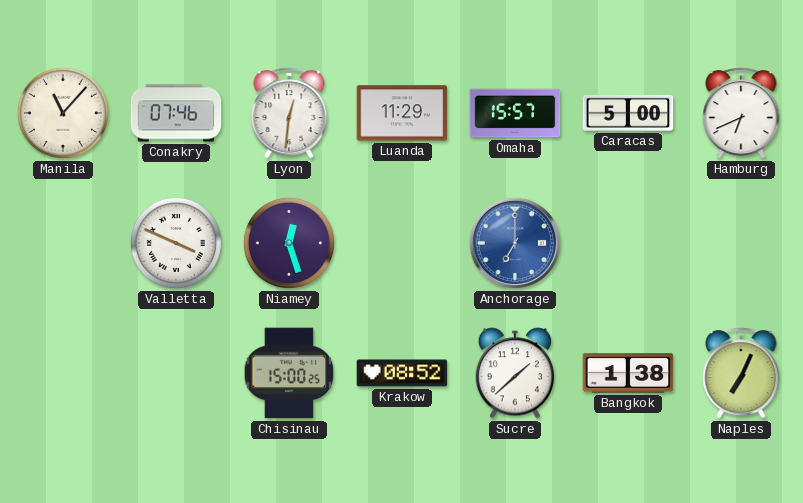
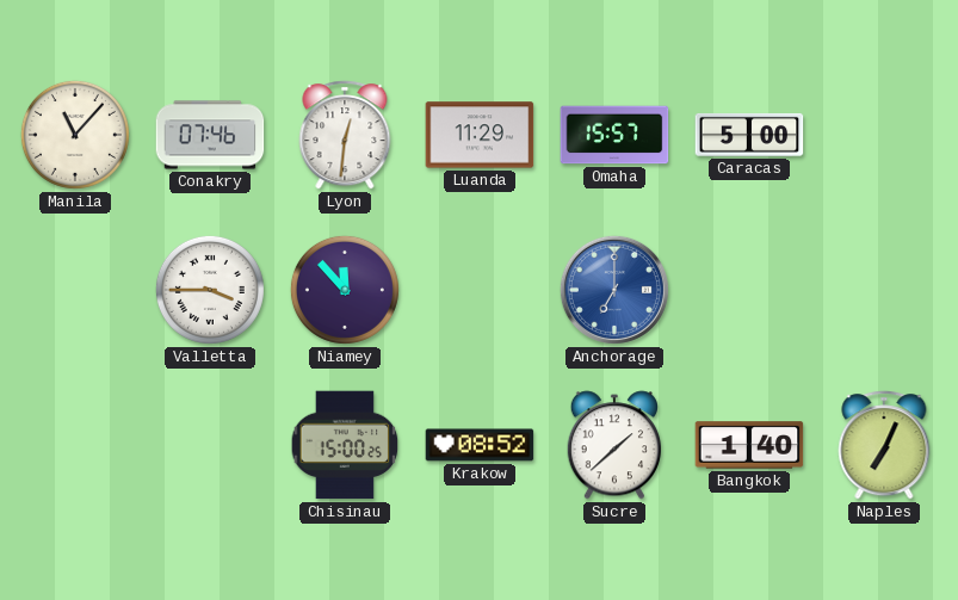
Hamburg: 6:41 -> none (741, 113)
Valletta: 3:49 -> 3:45 (210, 290)
Niamey: 12:27 -> 11:53 (345, 290)
Bangkok: 1:38 -> 1:40 (749, 445)
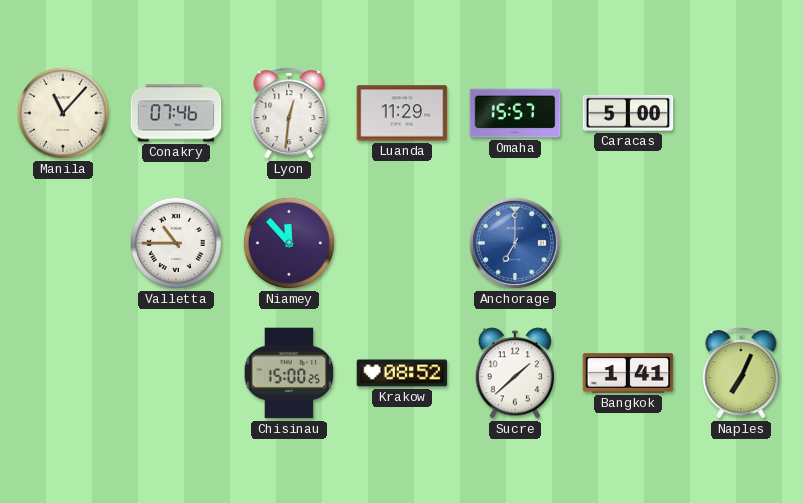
Valletta: 3:45 -> 10:45 (176, 243)
Bangkok: 1:40 -> 1:41 (628, 373)
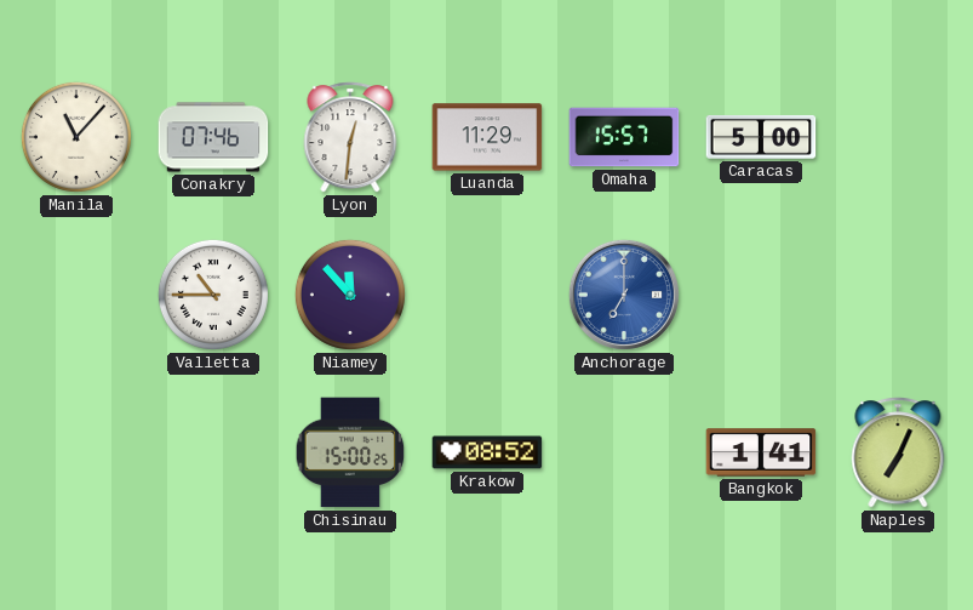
Sucre: 1:38 -> none (514, 373)
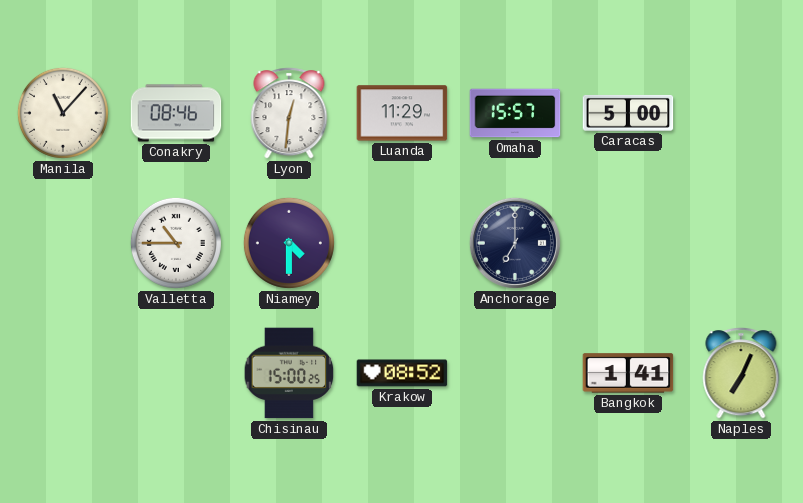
Conakry: 07:46 -> 08:46 (176, 113)
Niamey: 11:53 -> 4:30 (289, 243)
Anchorage dial: blue -> navy (515, 243)
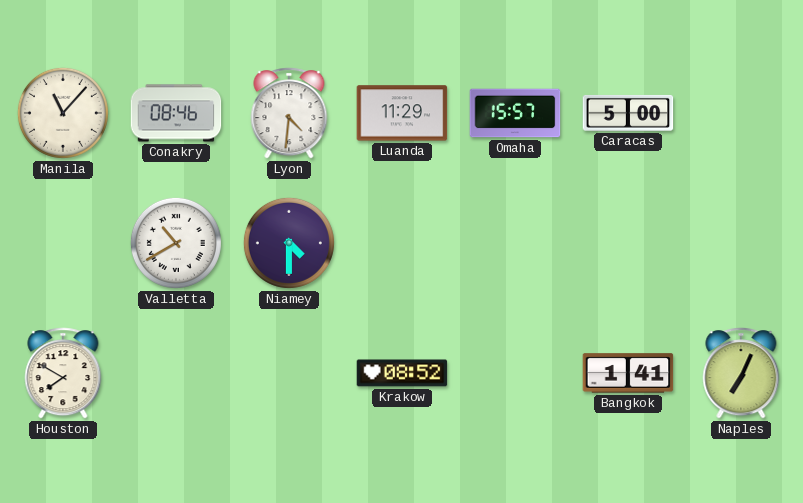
Lyon: 12:31 -> 4:31 (289, 113)
Valletta: 10:45 -> 10:40 (176, 243)
Anchorage: 7:00 -> none (515, 243)
Houston: none -> 7:50 (63, 373)
Chisinau: 15:00 -> none (289, 373)
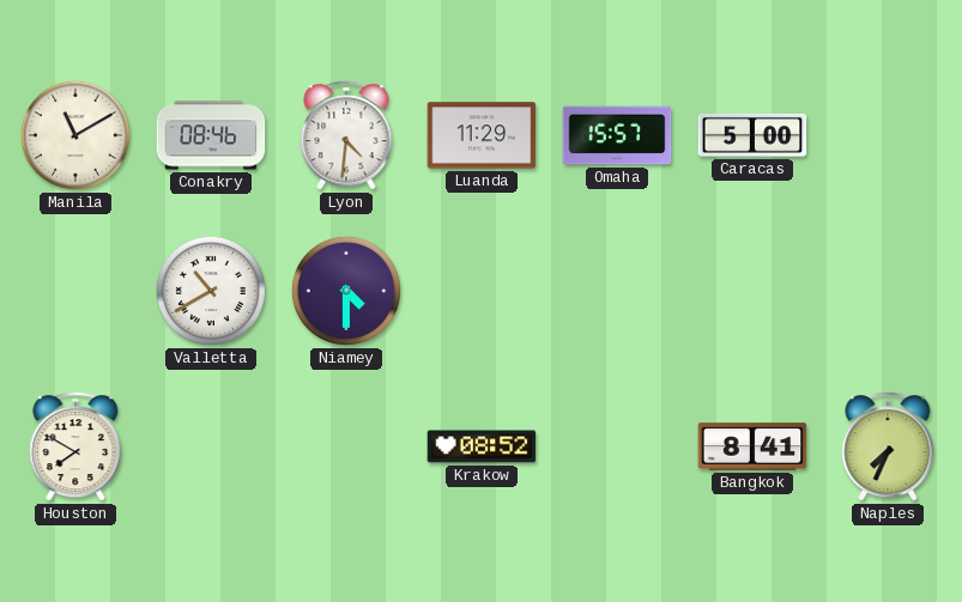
Manila: 11:07 -> 11:10 (75, 135)
Bangkok: 1:41 -> 8:41 (752, 446)
Naples: 7:04 -> 7:34 (888, 446)
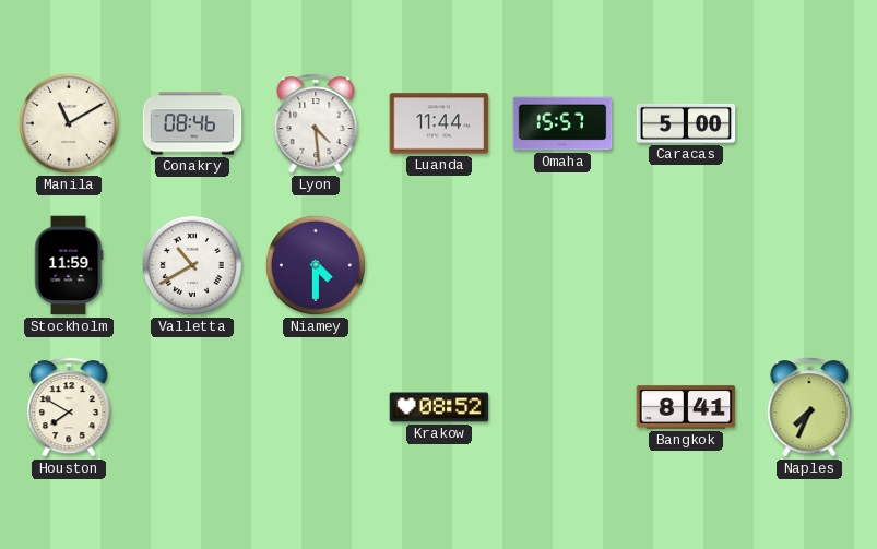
Lyon: 4:31 -> 4:29 (316, 123)
Luanda: 11:29 -> 11:44 (439, 123)
Stockholm: none -> 11:59 (69, 265)
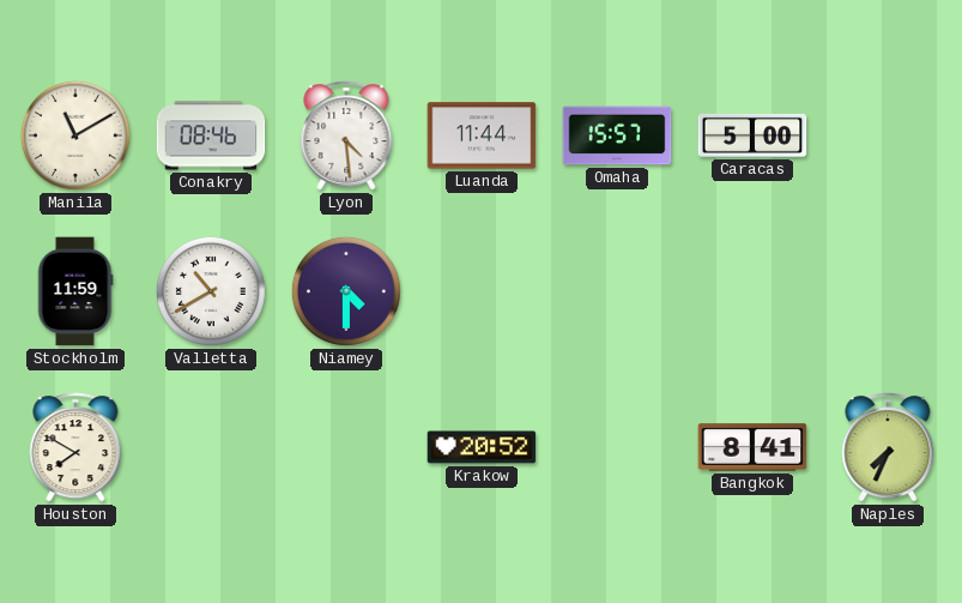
Krakow: 08:52 -> 20:52 (482, 447)
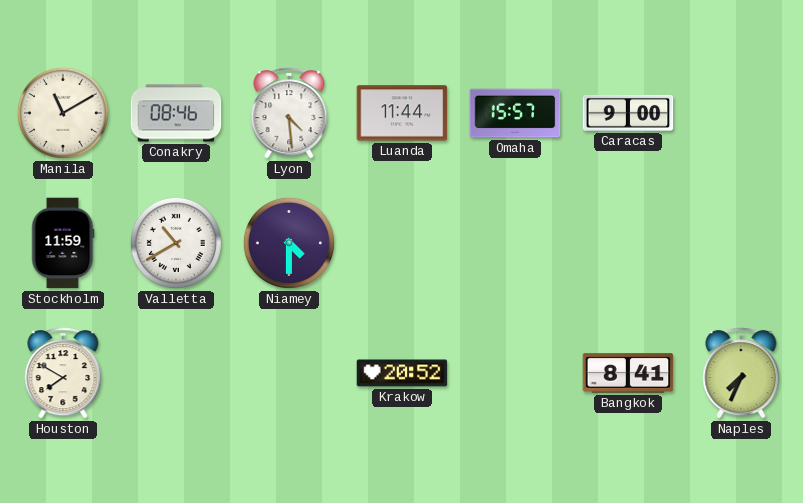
Caracas: 5:00 -> 9:00 (628, 113)
